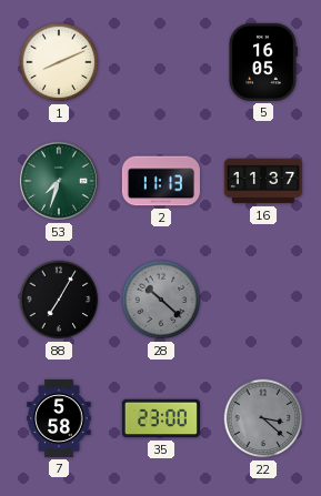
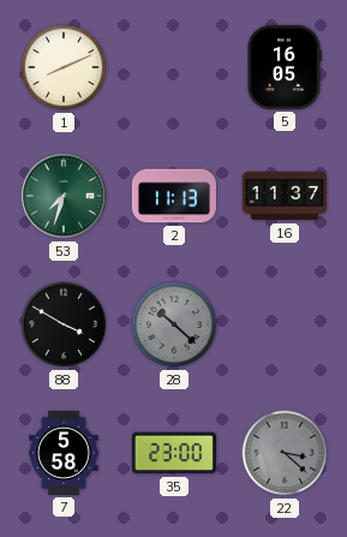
88: 7:05 -> 3:50 (64, 324)
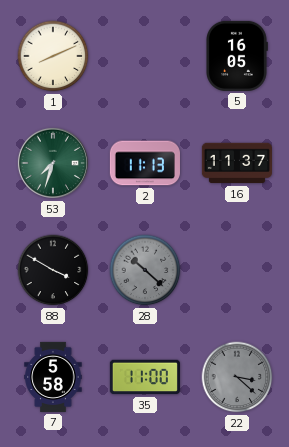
35: 23:00 -> 11:00 (145, 377)
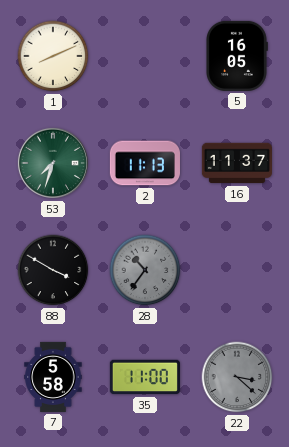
28: 10:22 -> 10:36 (145, 270)
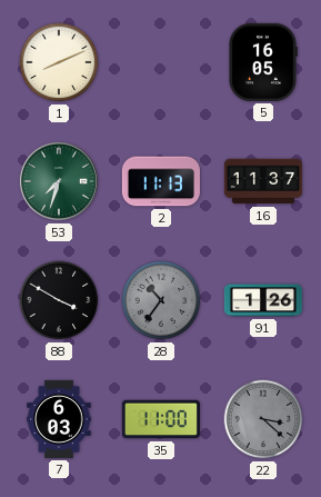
91: none -> 1:26 (263, 300)
7: 5:58 -> 6:03 (59, 419)
